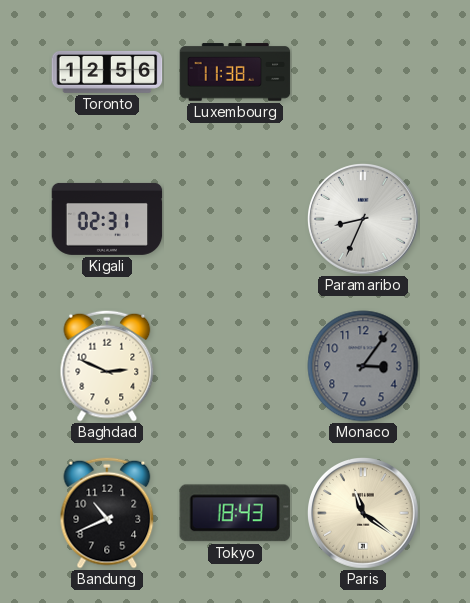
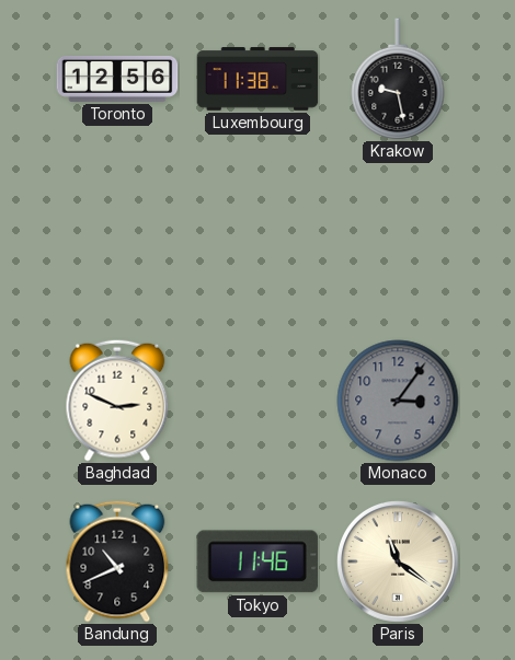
Krakow: none -> 9:28 (398, 79)
Kigali: 02:31 -> none (107, 219)
Paramaribo: 8:34 -> none (364, 220)
Tokyo: 18:43 -> 11:46 (257, 561)
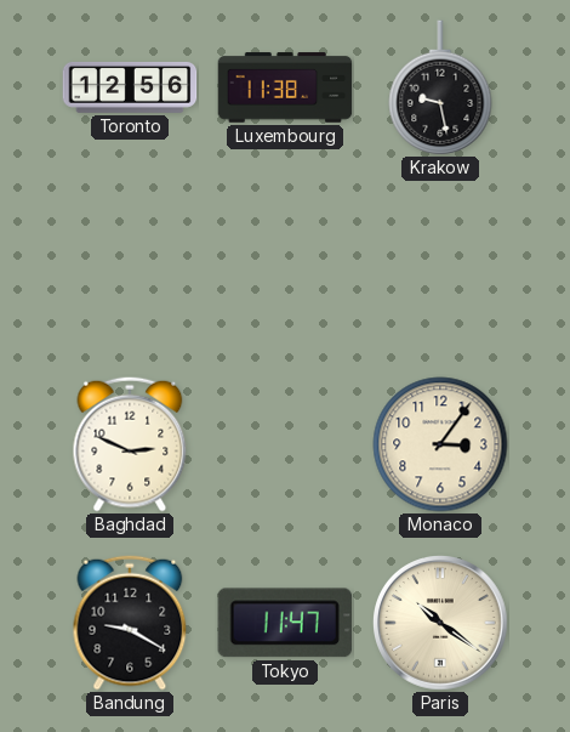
Monaco dial: grey -> cream (440, 444)
Bandung: 10:41 -> 9:20 (130, 623)
Tokyo: 11:46 -> 11:47 (285, 623)
Paris: 11:21 -> 10:21 (441, 624)
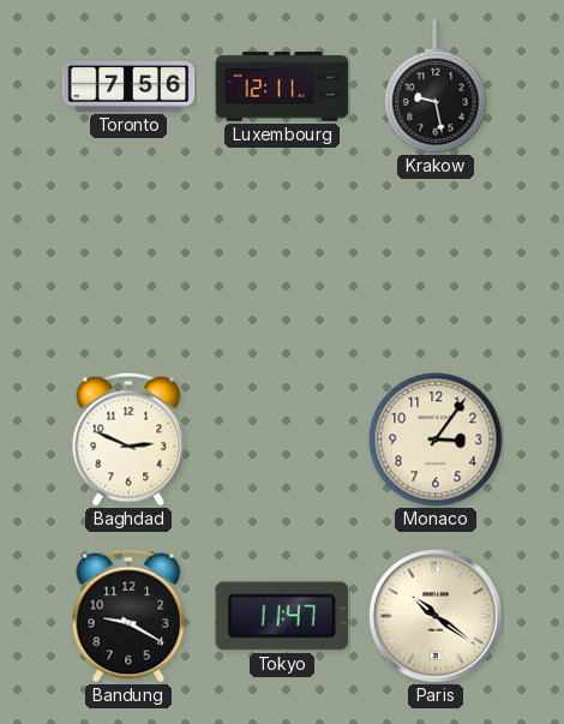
Toronto: 12:56 -> 7:56 (128, 86)
Luxembourg: 11:38 -> 12:11 (282, 86)
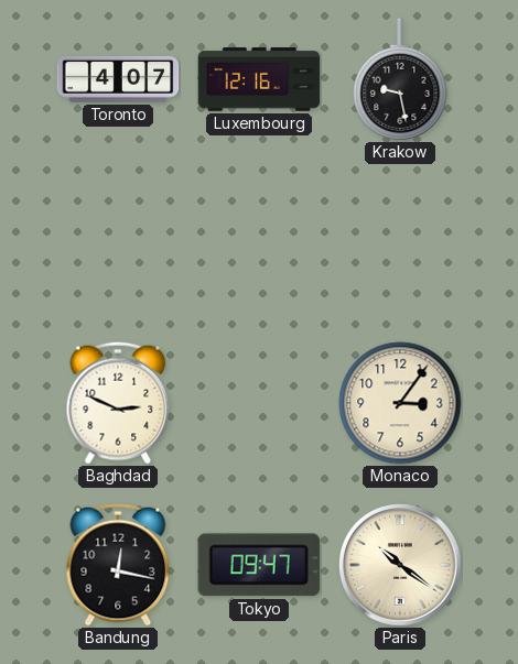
Toronto: 7:56 -> 4:07 (118, 79)
Luxembourg: 12:11 -> 12:16 (259, 79)
Bandung: 9:20 -> 12:17 (118, 565)
Tokyo: 11:47 -> 09:47 (259, 565)
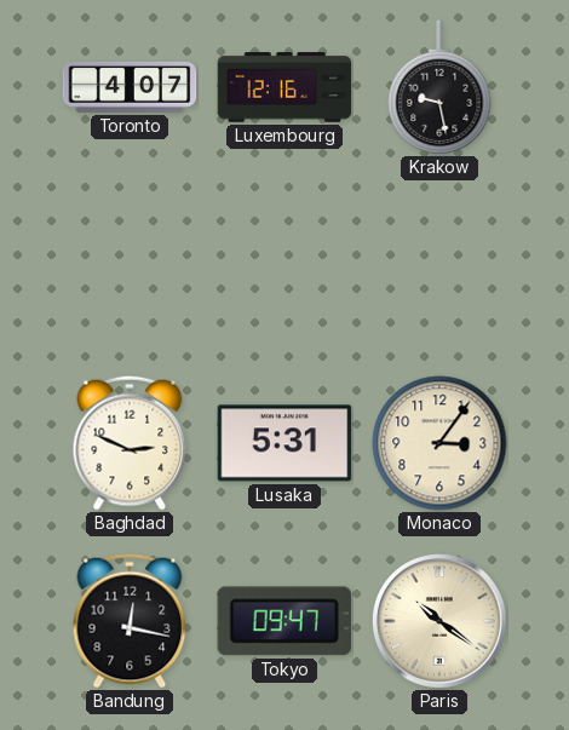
Lusaka: none -> 5:31 (284, 443)
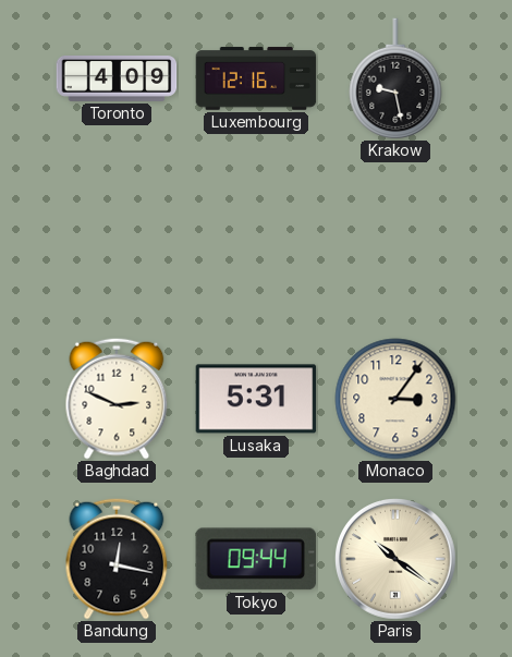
Toronto: 4:07 -> 4:09 (117, 78)
Tokyo: 09:47 -> 09:44 (256, 559)
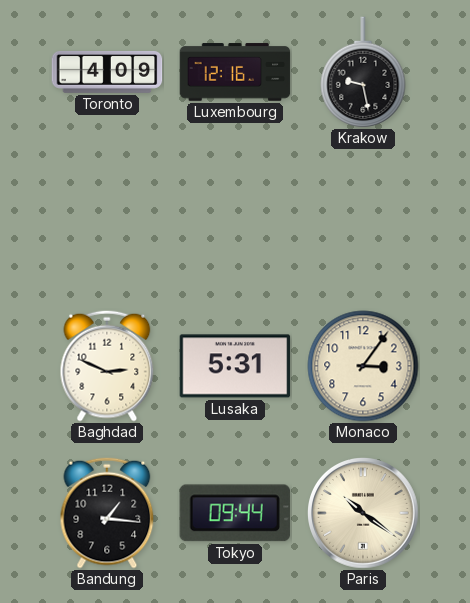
Bandung: 12:17 -> 1:16 (107, 513)
